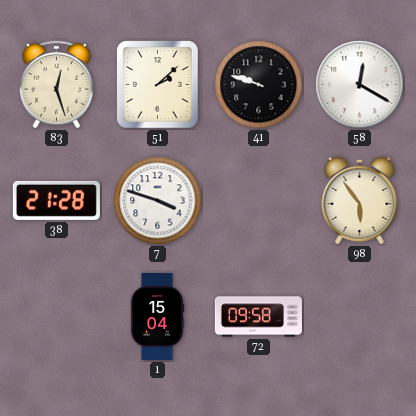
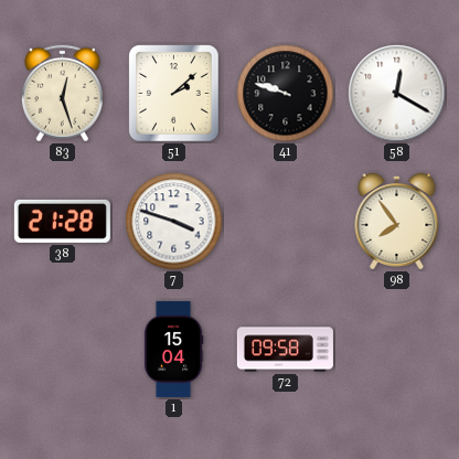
98: 5:54 -> 7:54 (397, 221)
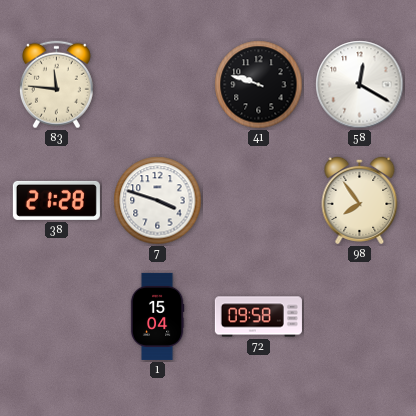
83: 12:27 -> 11:46 (56, 85)
51: 2:08 -> none (174, 94)
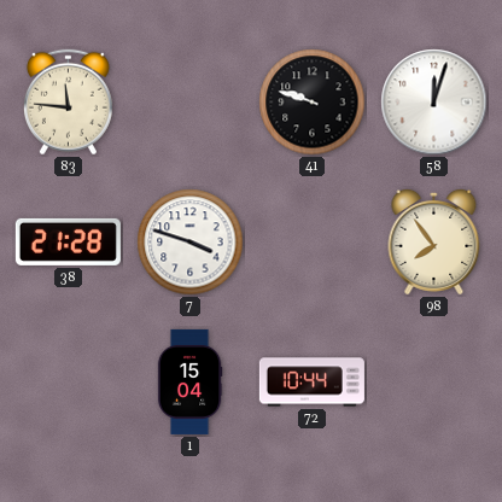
58: 12:20 -> 12:03 (434, 103)
72: 09:58 -> 10:44 (311, 383)
